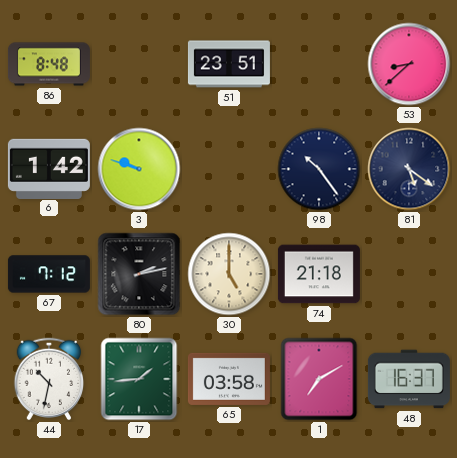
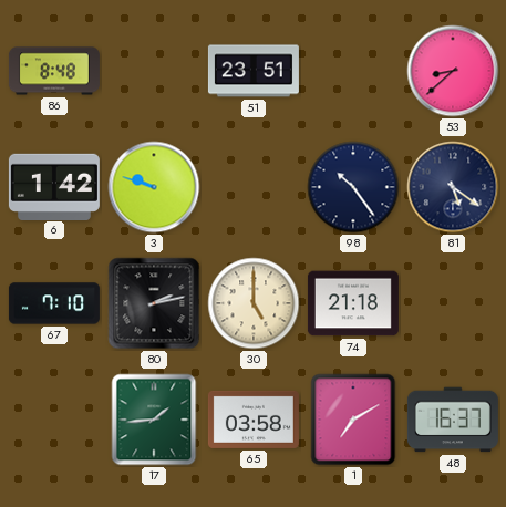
67: 7:12 -> 7:10 (54, 303)
44: 10:32 -> none (49, 379)
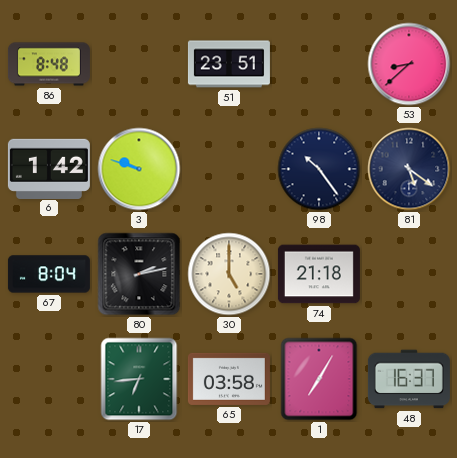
67: 7:10 -> 8:04 (49, 274)
17: 1:44 -> 6:44 (139, 379)
1: 7:10 -> 7:05 (319, 379)
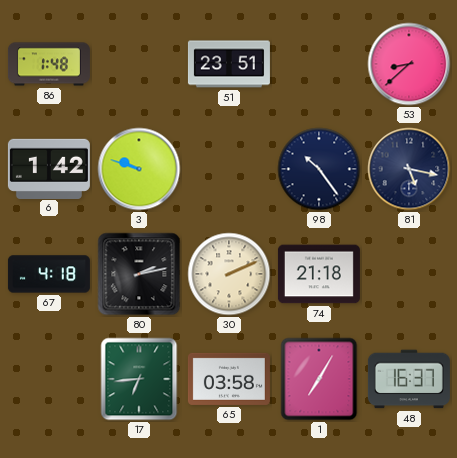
86: 8:48 -> 1:48 (49, 64)
81: 5:21 -> 5:17 (409, 169)
67: 8:04 -> 4:18 (49, 274)
30: 5:00 -> 2:11 (229, 274)
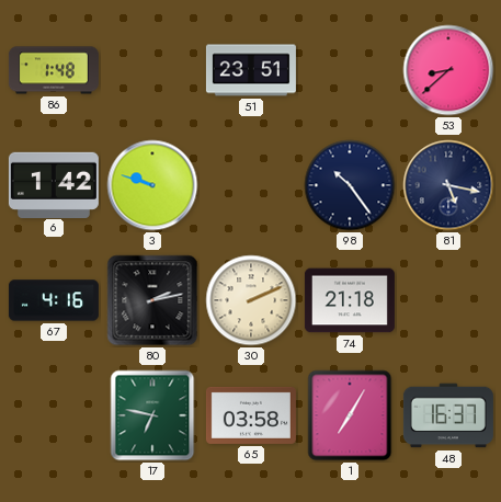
67: 4:18 -> 4:16 (54, 300)
17: 6:44 -> 6:47 (152, 415)
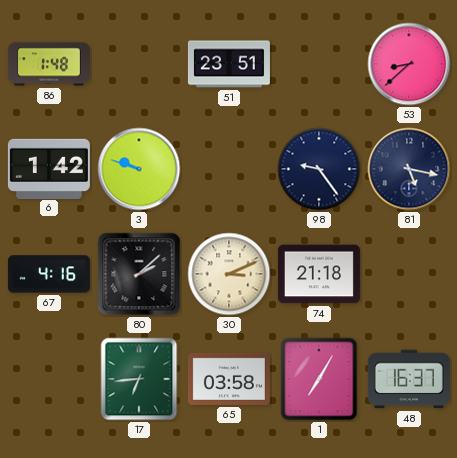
98: 10:24 -> 9:24 (319, 169)
80: 2:13 -> 2:08 (139, 274)
30: 2:11 -> 3:11 (229, 274)
17: 6:47 -> 6:44 (139, 379)
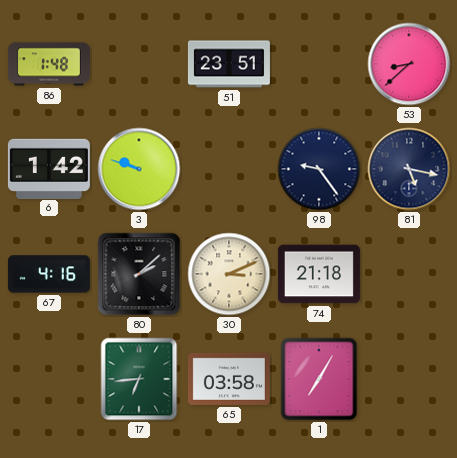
48: 16:37 -> none (409, 379)
